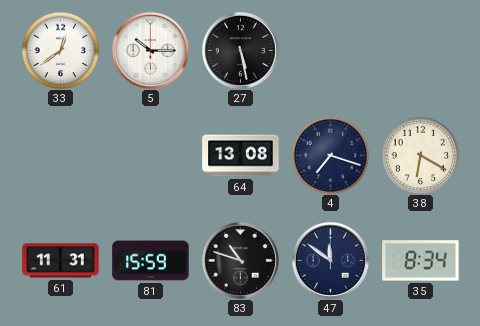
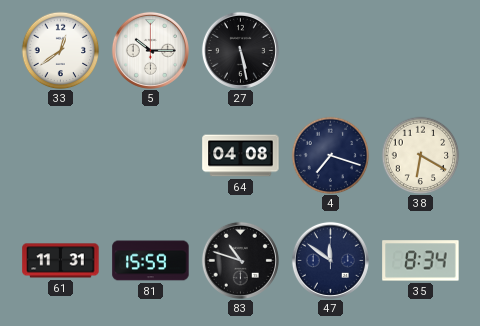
64: 13:08 -> 04:08 (241, 156)
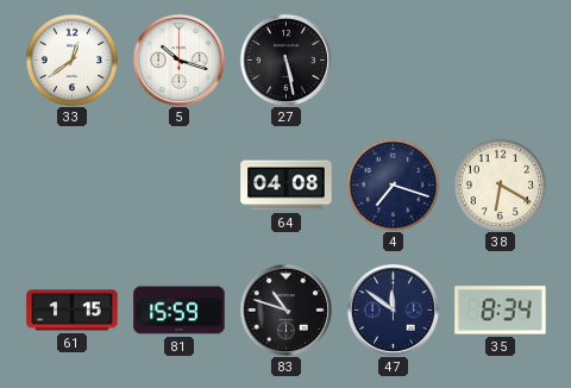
5: 10:15 -> 10:18 (178, 60)
61: 11:31 -> 1:15 (73, 311)
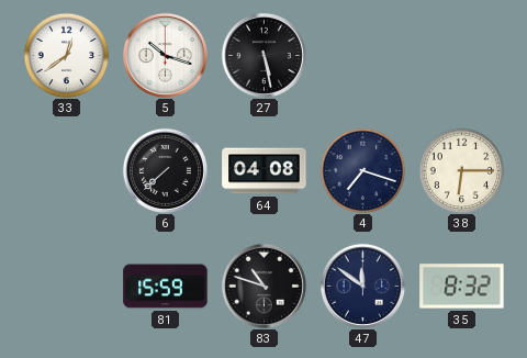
6: none -> 7:38 (165, 170)
38: 6:20 -> 6:15 (461, 170)
61: 1:15 -> none (73, 311)
35: 8:34 -> 8:32 (462, 287)
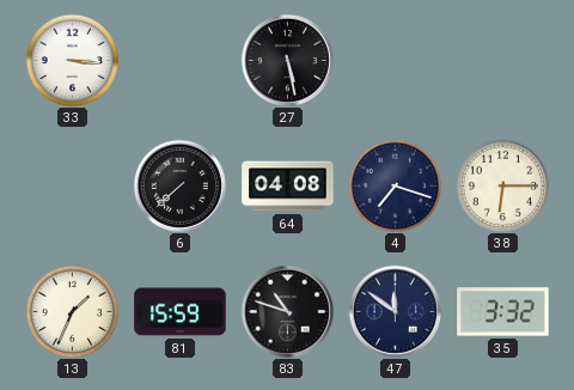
33: 12:39 -> 3:16 (72, 60)
5: 10:18 -> none (165, 55)
13: none -> 1:34 (72, 311)
35: 8:32 -> 3:32 (503, 312)
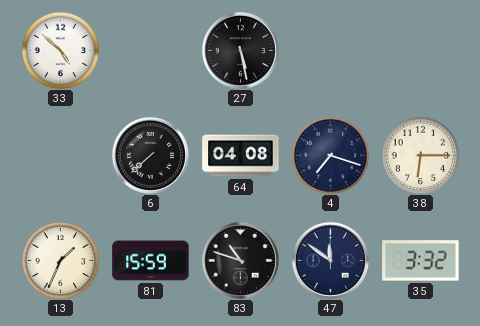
33: 3:16 -> 4:52 (60, 50)
